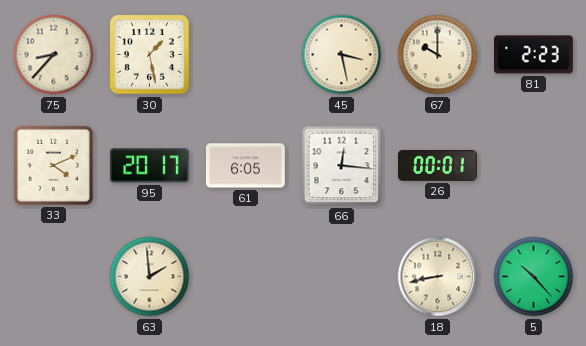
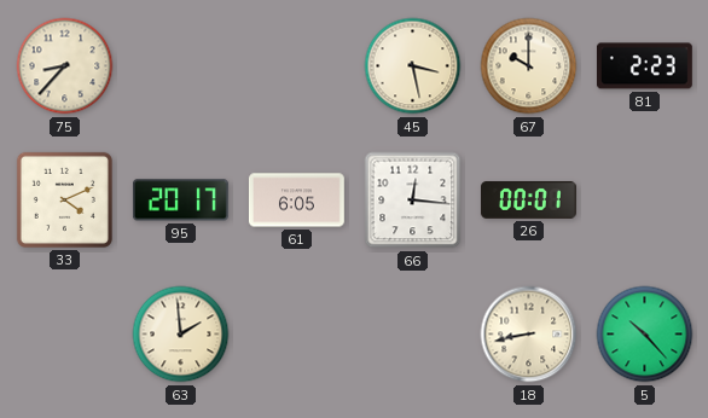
30: 1:28 -> none (150, 55)
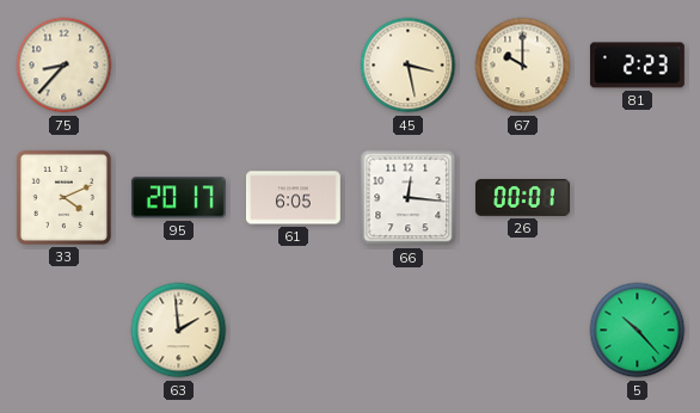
18: 8:43 -> none (529, 335)
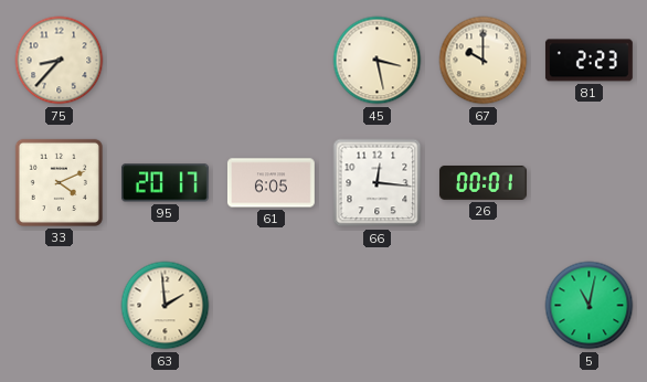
5: 10:23 -> 11:02 (590, 306)
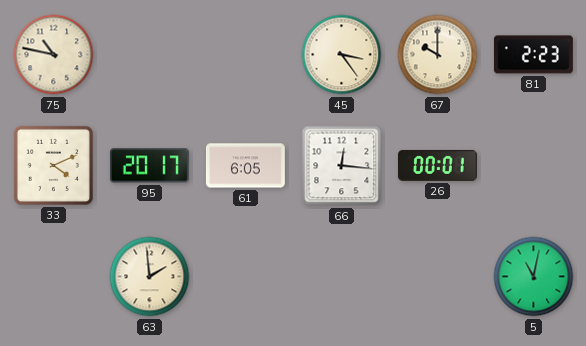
75: 8:37 -> 10:47 (54, 55)
45: 3:28 -> 3:24 (342, 55)
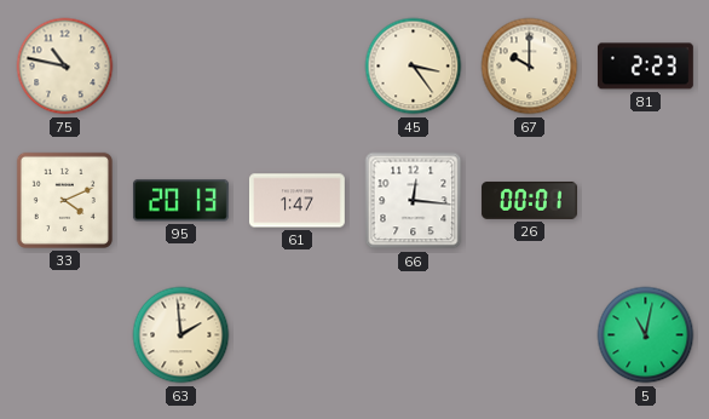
95: 20:17 -> 20:13 (180, 201)
61: 6:05 -> 1:47 (296, 201)
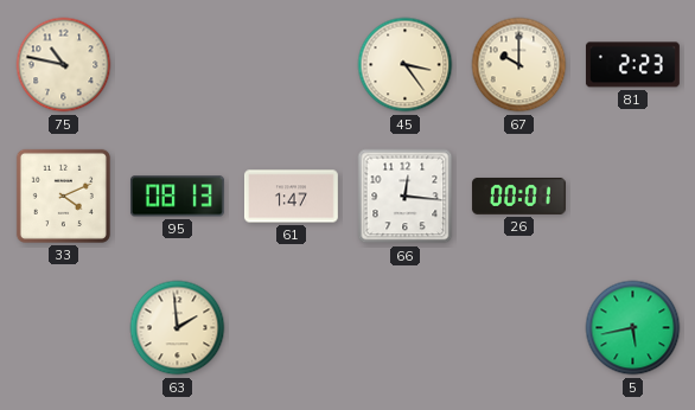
95: 20:13 -> 08:13 (177, 197)
5: 11:02 -> 5:43 (633, 328)
